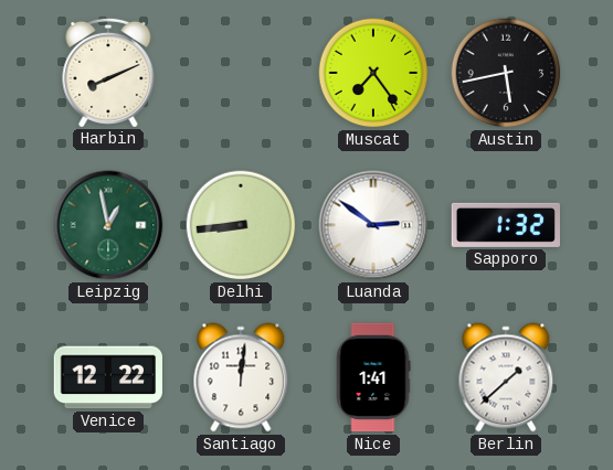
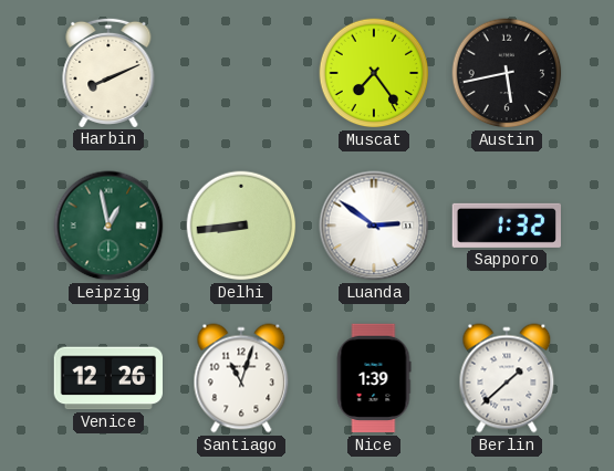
Venice: 12:22 -> 12:26 (107, 378)
Santiago: 12:01 -> 11:03 (241, 378)
Nice: 1:41 -> 1:39 (374, 378)
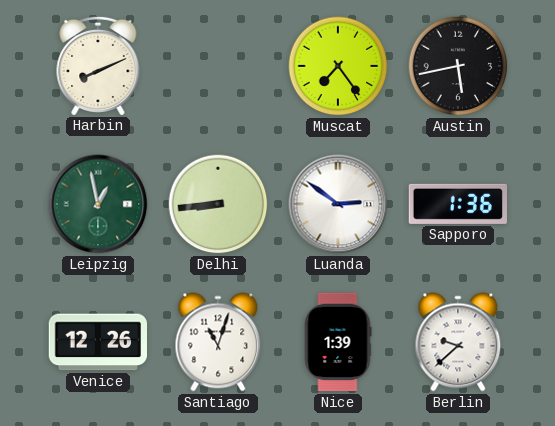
Sapporo: 1:32 -> 1:36 (457, 204)
Berlin: 1:38 -> 9:38 (458, 342)
